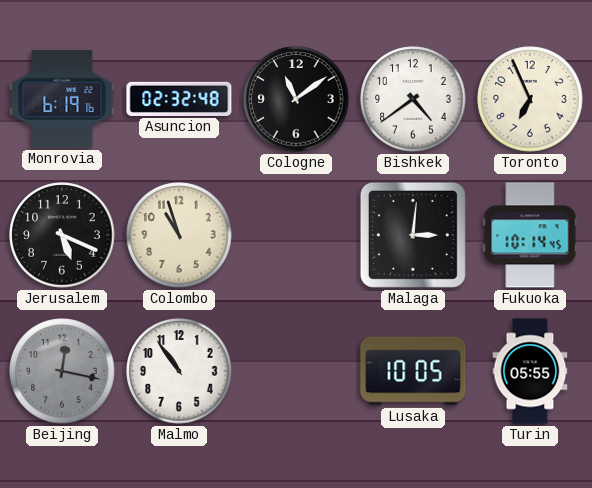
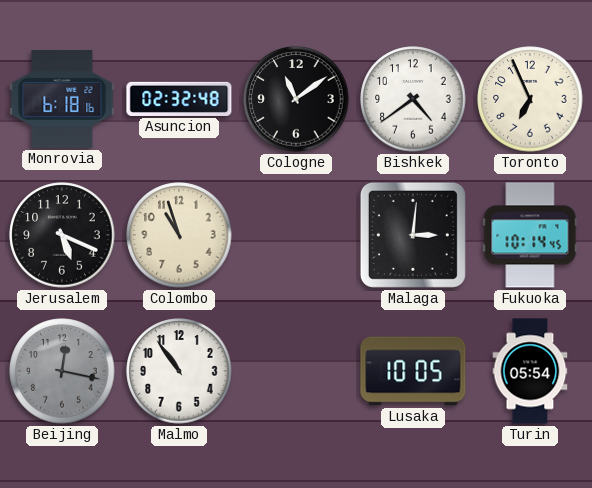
Monrovia: 6:19 -> 6:18 (62, 99)
Turin: 05:55 -> 05:54 (530, 371)
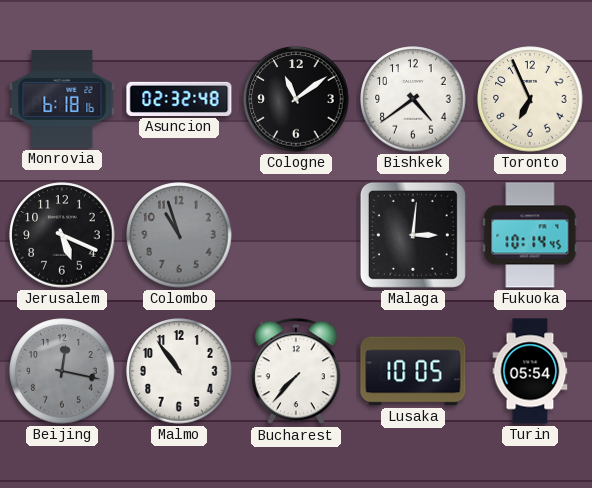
Colombo dial: cream -> grey (179, 235)
Bucharest: none -> 7:37 (296, 372)
